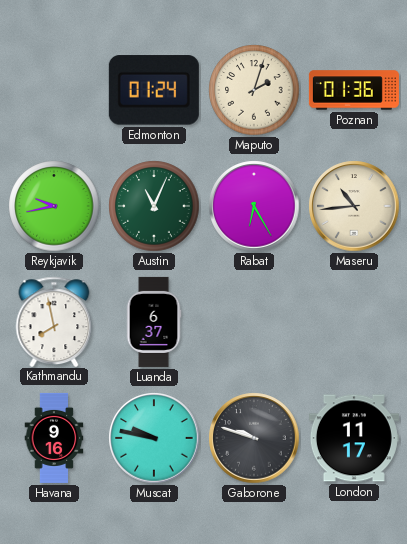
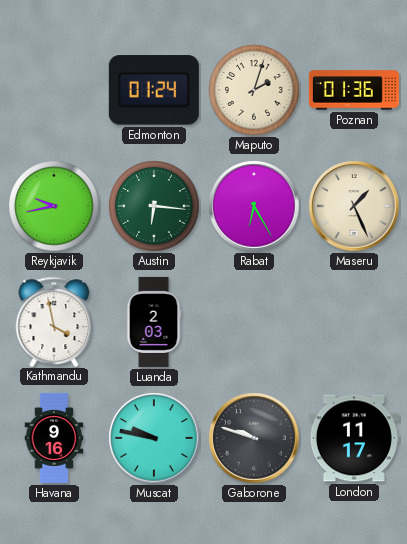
Austin: 11:04 -> 6:16 (154, 206)
Maseru: 10:44 -> 1:26 (354, 206)
Kathmandu: 7:58 -> 3:58 (54, 321)
Luanda: 6:37 -> 2:03 (154, 322)
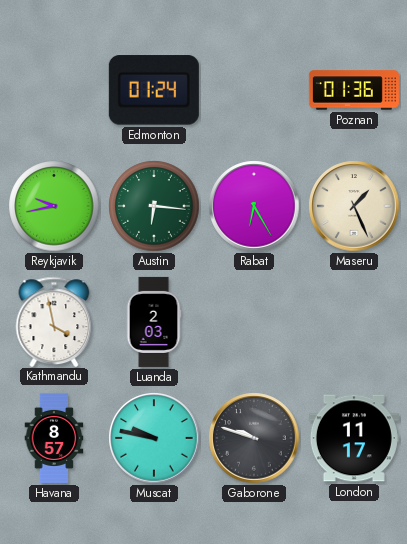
Maputo: 2:03 -> none (254, 90)
Havana: 9:16 -> 8:57 (54, 438)
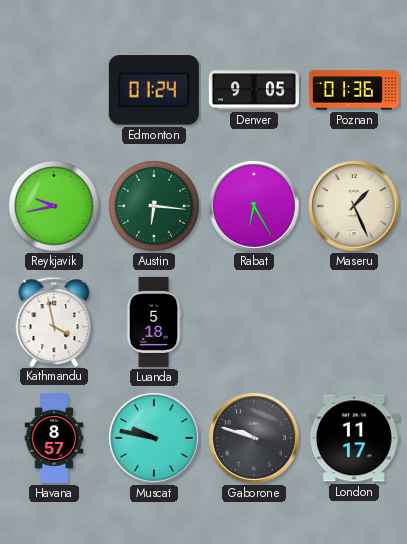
Denver: none -> 9:05 (254, 90)
Luanda: 2:03 -> 5:18 (154, 322)
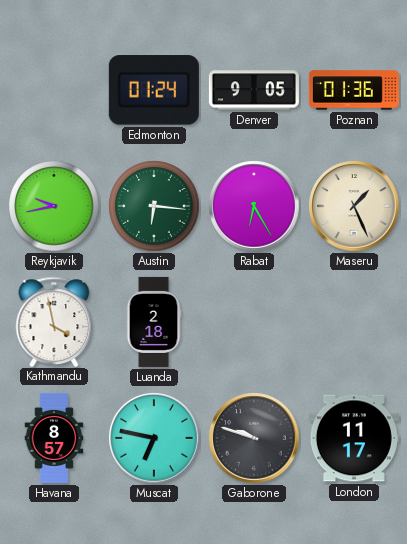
Luanda: 5:18 -> 2:18 (154, 322)
Muscat: 9:47 -> 6:47 (154, 438)
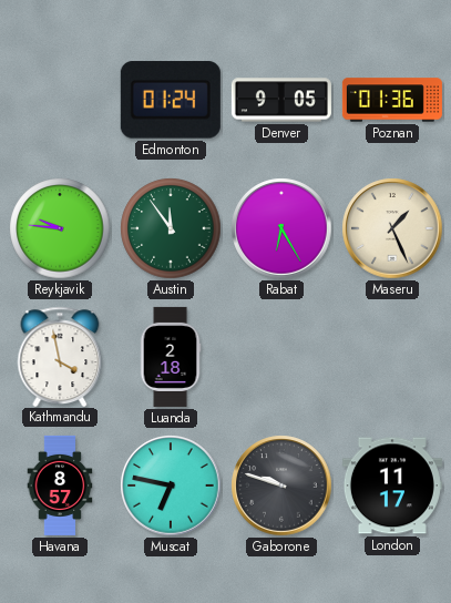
Reykjavik: 9:43 -> 9:46 (60, 228)
Austin: 6:16 -> 11:54 (171, 228)
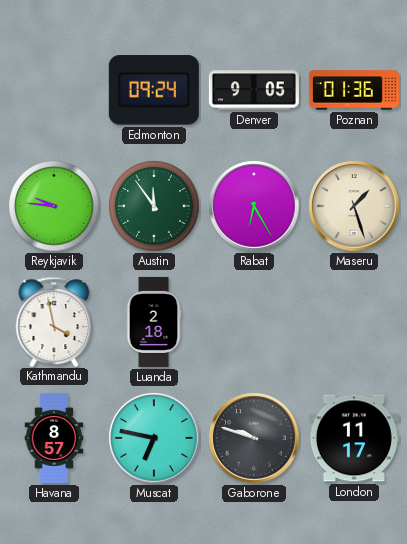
Edmonton: 01:24 -> 09:24 (154, 90)
Maseru: 1:26 -> 1:27 (354, 206)
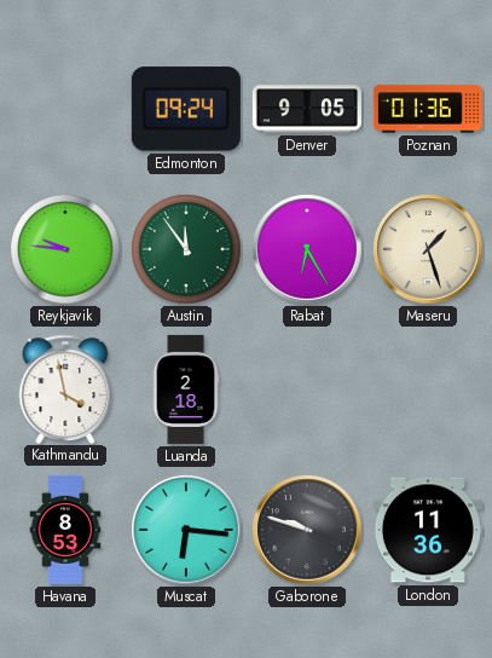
Havana: 8:57 -> 8:53 (65, 530)
Muscat: 6:47 -> 6:16 (186, 530)
London: 11:17 -> 11:36 (428, 530)
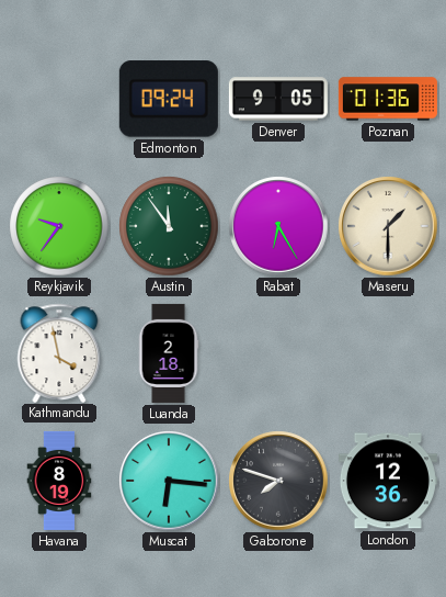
Reykjavik: 9:46 -> 9:36 (59, 226)
Maseru: 1:27 -> 1:30 (388, 226)
Havana: 8:53 -> 8:19 (59, 481)
Gaborone: 9:48 -> 7:48 (278, 481)
London: 11:36 -> 12:36 (388, 481)
